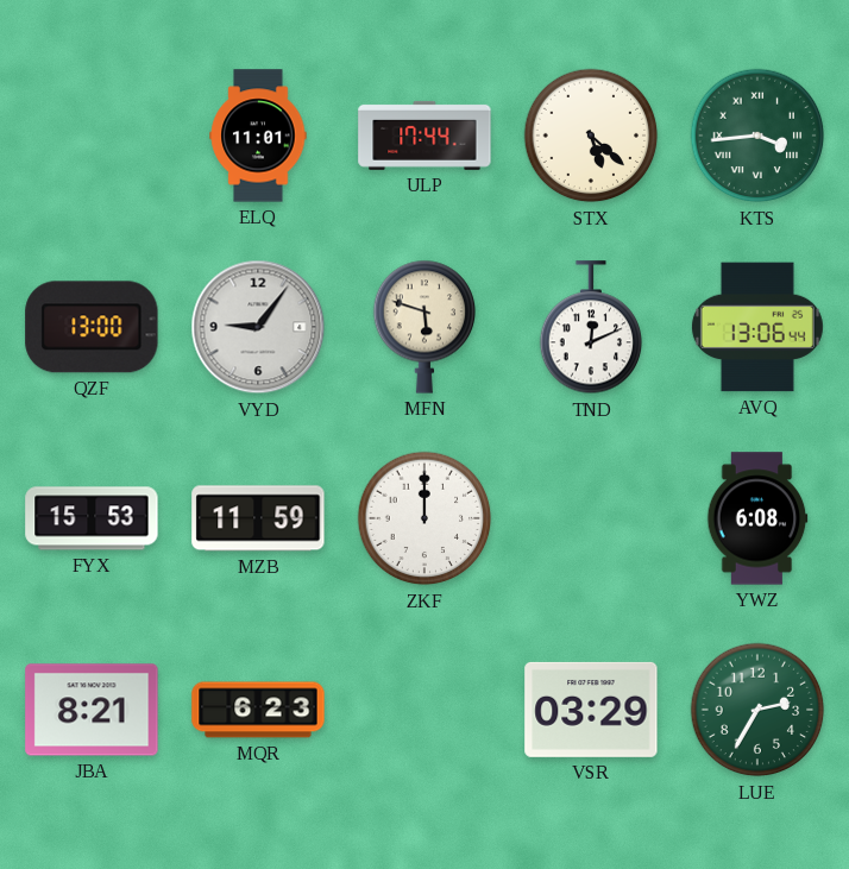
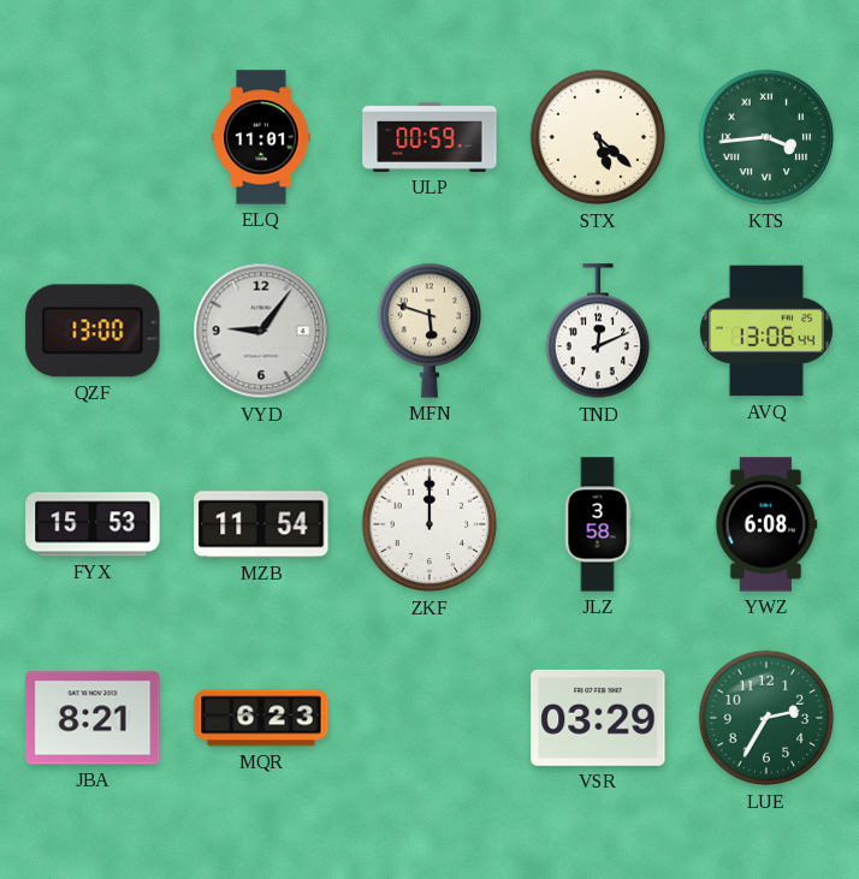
ULP: 17:44 -> 00:59 (429, 137)
MZB: 11:59 -> 11:54 (261, 524)
JLZ: none -> 3:58 (598, 524)
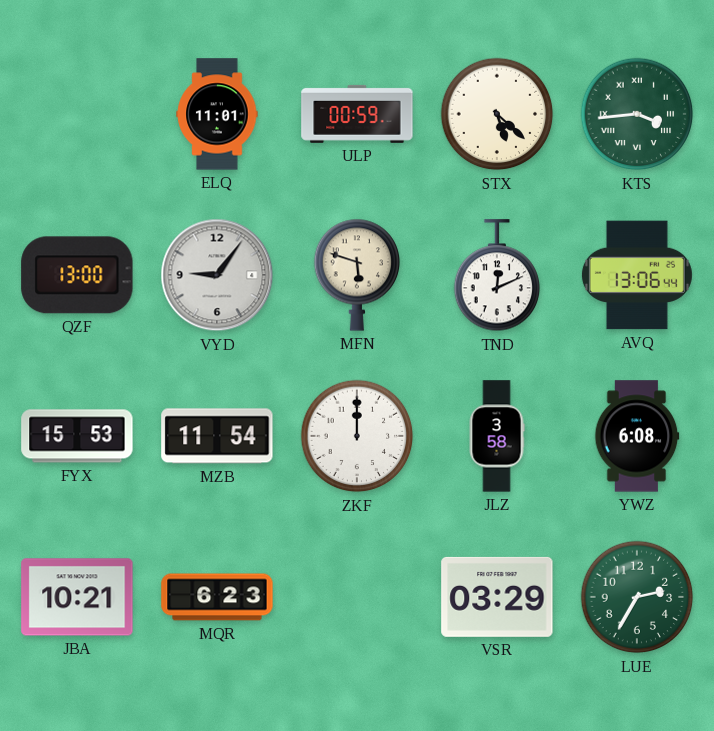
JBA: 8:21 -> 10:21 (77, 597)
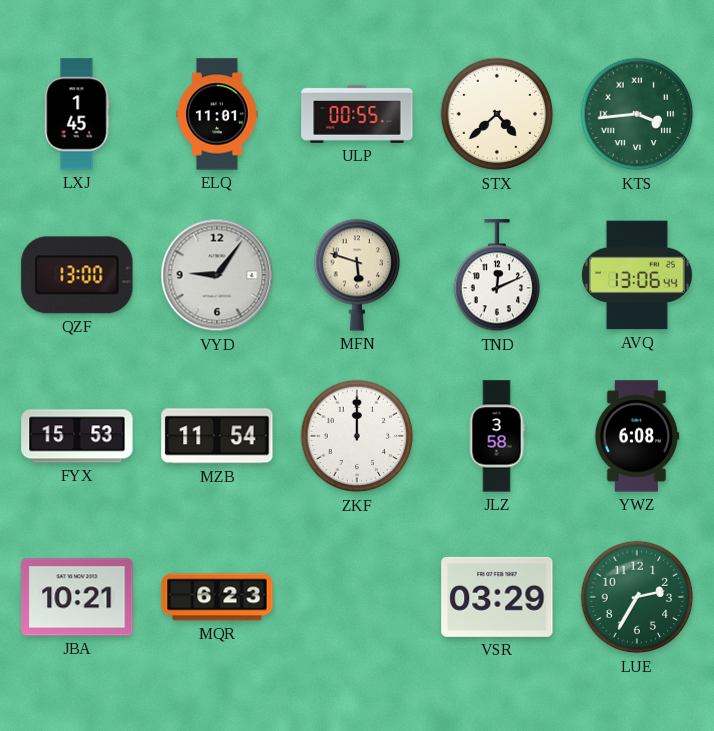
LXJ: none -> 1:45 (77, 114)
ULP: 00:59 -> 00:55 (357, 114)
STX: 5:22 -> 4:38 (497, 114)
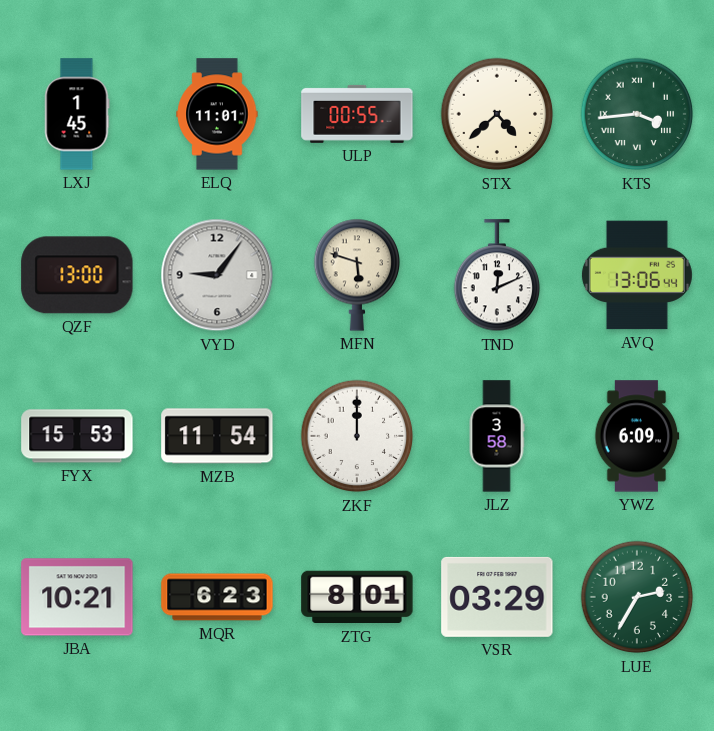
YWZ: 6:08 -> 6:09 (637, 436)
ZTG: none -> 8:01 (357, 597)
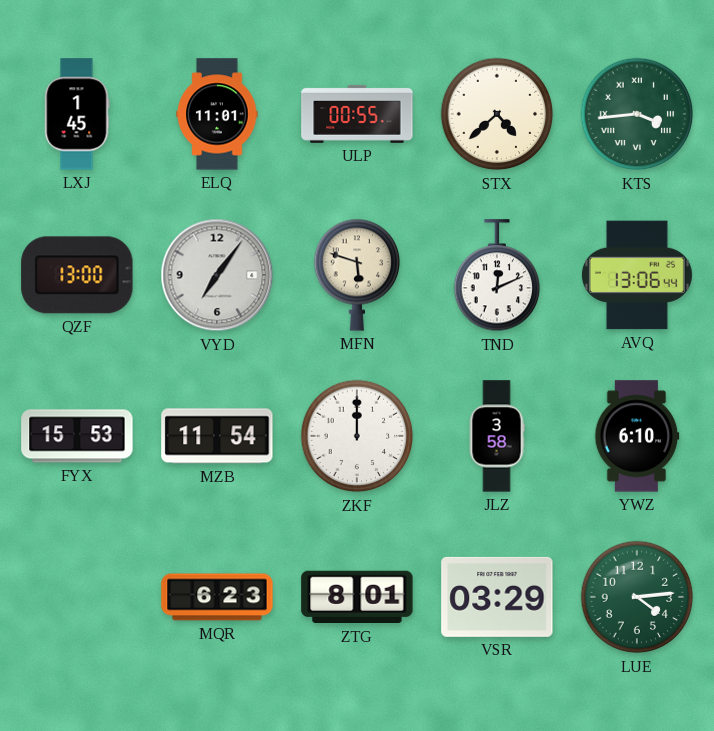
VYD: 9:06 -> 7:06 (217, 275)
YWZ: 6:09 -> 6:10 (637, 436)
JBA: 10:21 -> none (77, 597)
LUE: 2:35 -> 4:14 (637, 597)
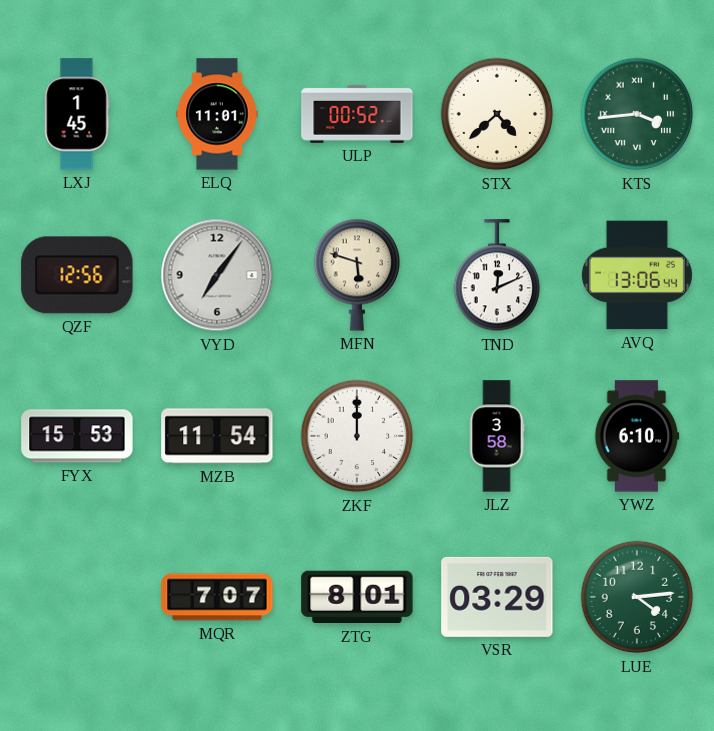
ULP: 00:55 -> 00:52 (357, 114)
QZF: 13:00 -> 12:56 (77, 275)
MQR: 6:23 -> 7:07 (217, 597)
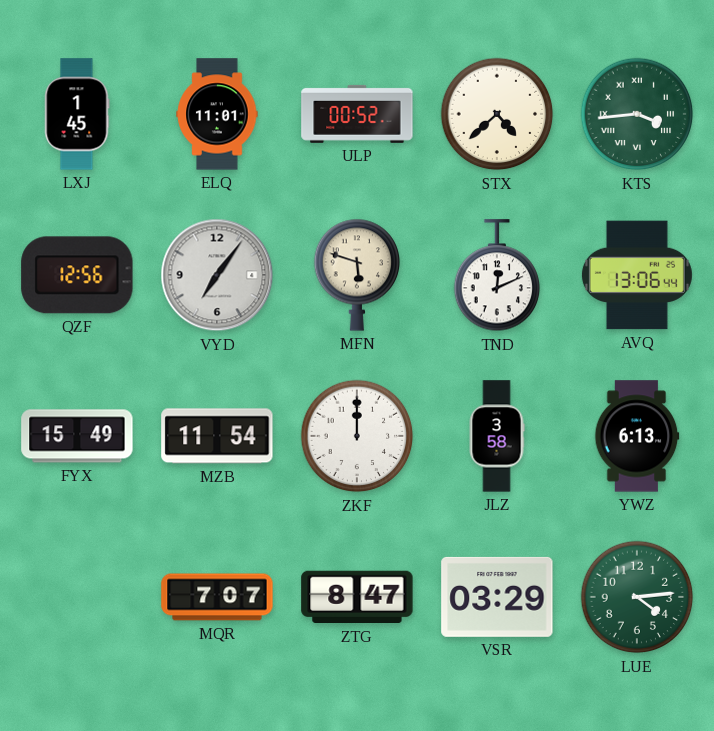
FYX: 15:53 -> 15:49 (77, 436)
YWZ: 6:10 -> 6:13 (637, 436)
ZTG: 8:01 -> 8:47 (357, 597)
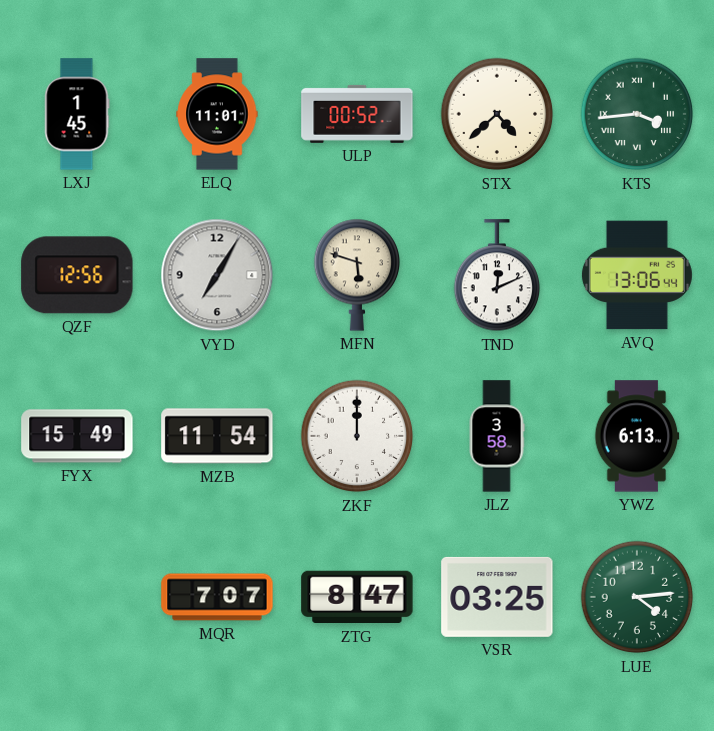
VYD: 7:06 -> 7:05 (217, 275)
VSR: 03:29 -> 03:25 (497, 597)
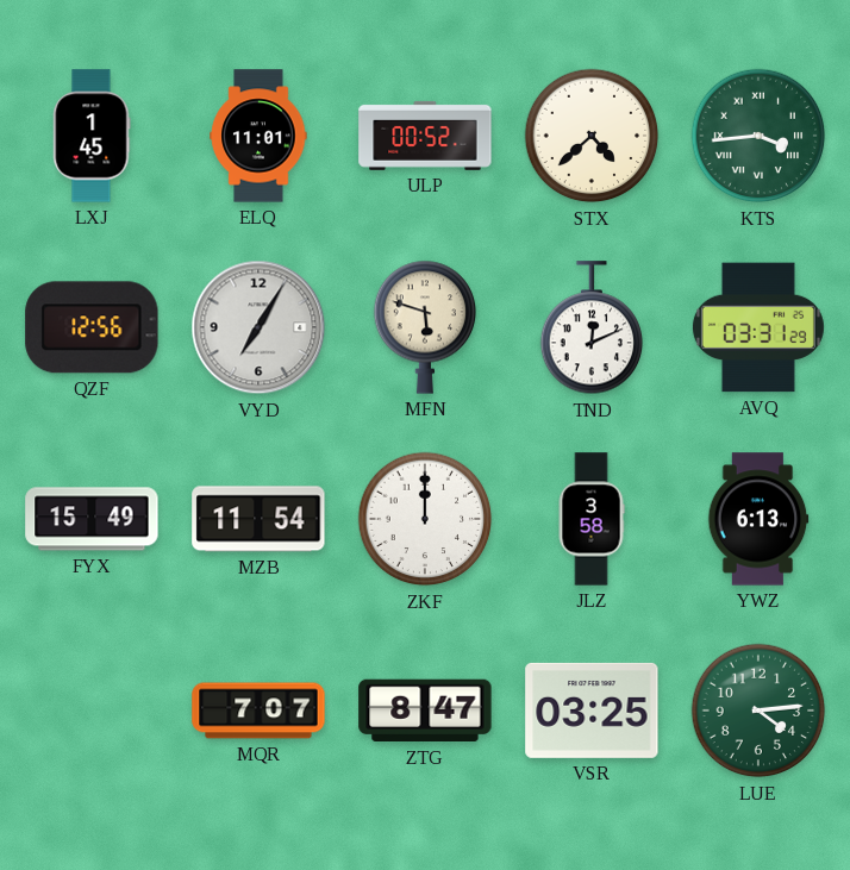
AVQ: 13:06 -> 03:31 (758, 327)
